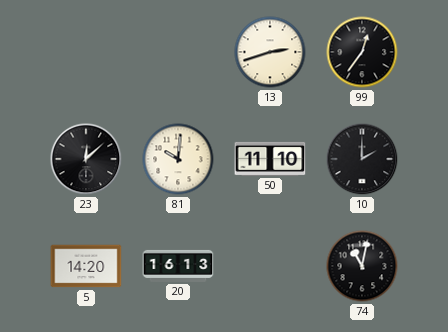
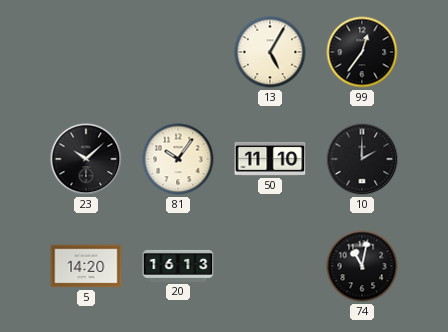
13: 2:42 -> 5:05 (270, 52)
23: 12:08 -> 10:08 (86, 159)
81: 10:01 -> 10:06 (178, 159)
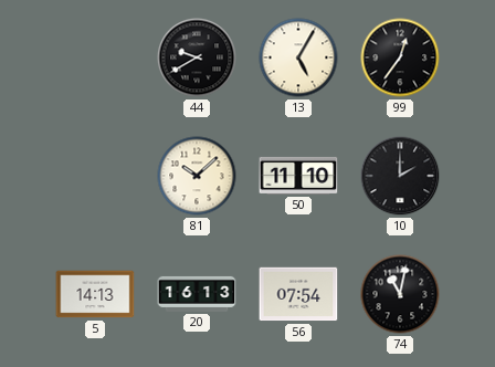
44: none -> 9:40 (197, 57)
23: 10:08 -> none (86, 159)
81: 10:06 -> 10:08 (197, 176)
5: 14:20 -> 14:13 (95, 294)
56: none -> 07:54 (298, 294)
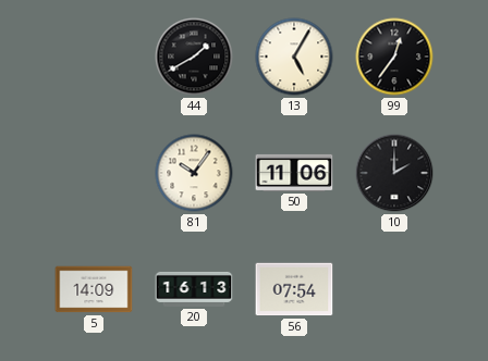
44: 9:40 -> 1:40 (194, 57)
81: 10:08 -> 10:06 (194, 173)
50: 11:10 -> 11:06 (294, 173)
5: 14:13 -> 14:09 (94, 289)
74: 11:02 -> none (400, 294)
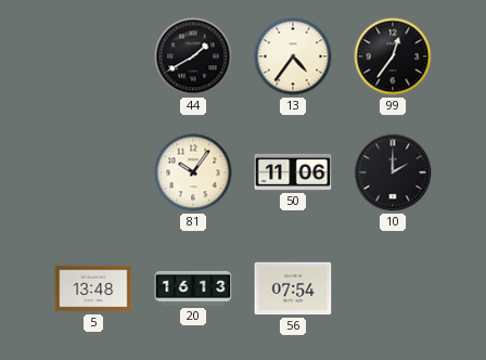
13: 5:05 -> 4:36 (293, 56)
5: 14:09 -> 13:48 (93, 288)
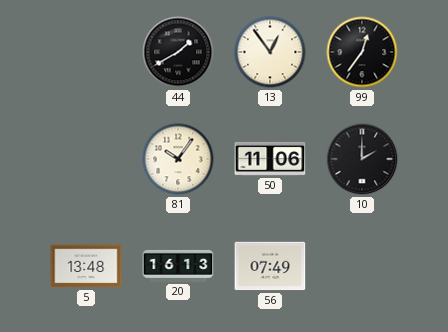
13: 4:36 -> 12:54 (270, 52)
56: 07:54 -> 07:49 (270, 266)
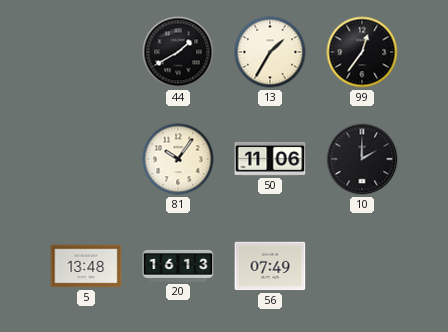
13: 12:54 -> 1:35 (270, 52)
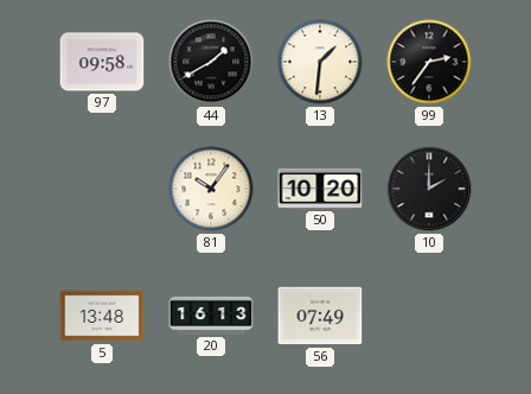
97: none -> 09:58 (102, 62)
13: 1:35 -> 1:31 (320, 62)
99: 12:36 -> 2:36 (429, 62)
50: 11:06 -> 10:20 (320, 189)
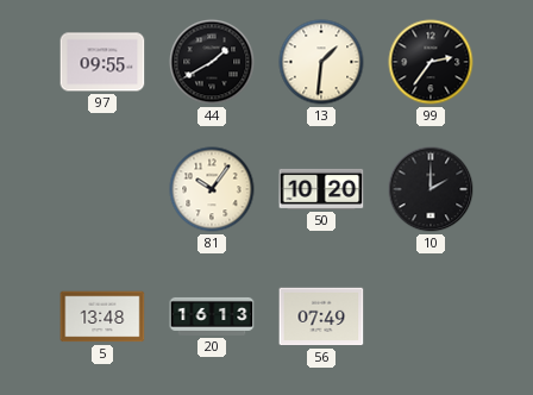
97: 09:58 -> 09:55 (102, 62)
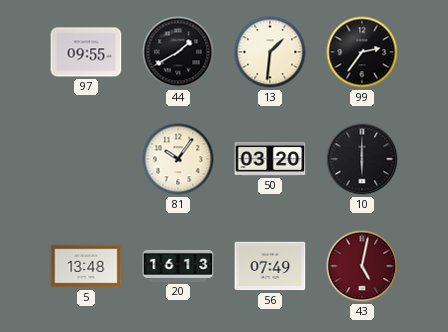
50: 10:20 -> 03:20 (270, 159)
10: 2:00 -> 6:00 (362, 159)
43: none -> 5:02 (362, 266)
